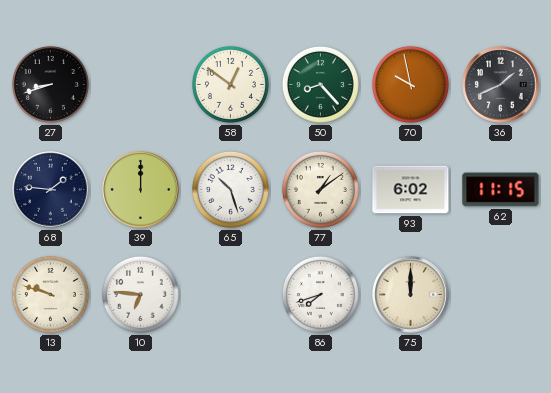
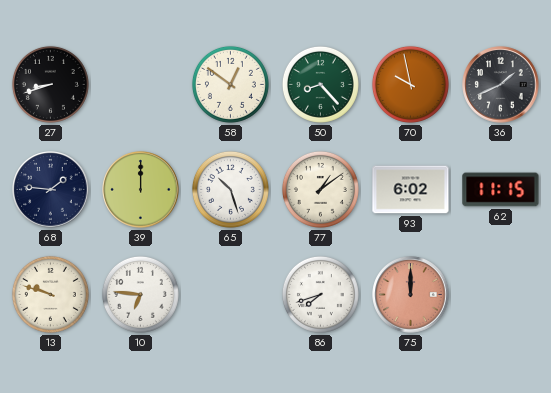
75 dial: cream -> salmon (411, 295)
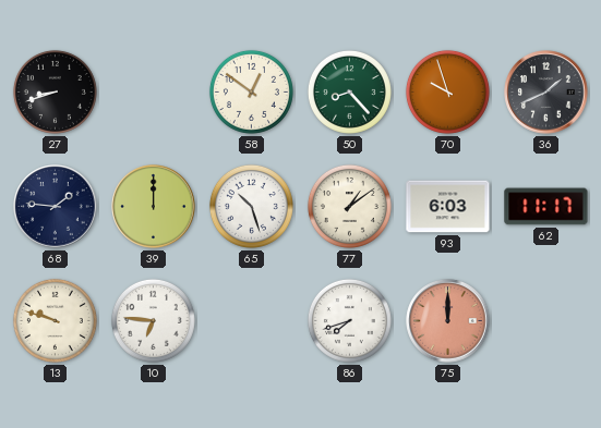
70: 9:58 -> 9:57 (447, 91)
93: 6:02 -> 6:03 (448, 207)
62: 11:15 -> 11:17 (546, 207)
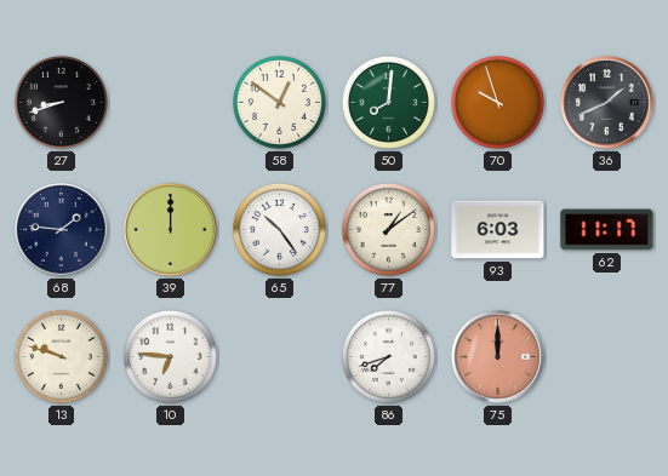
50: 8:23 -> 8:01 (388, 102)
65: 10:27 -> 10:24 (279, 229)
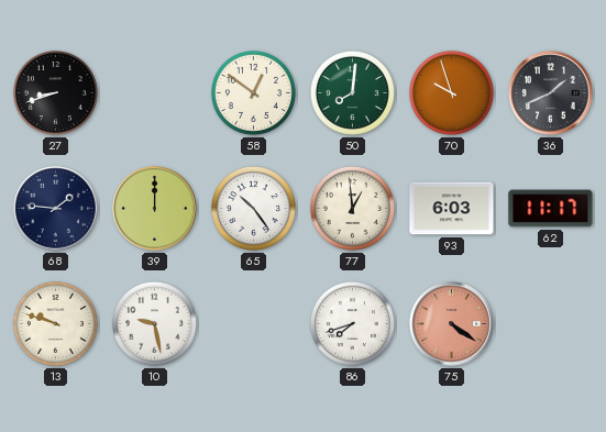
77: 1:09 -> 12:59 (352, 208)
10: 6:46 -> 9:28 (154, 323)
75: 12:00 -> 4:21 (452, 324)
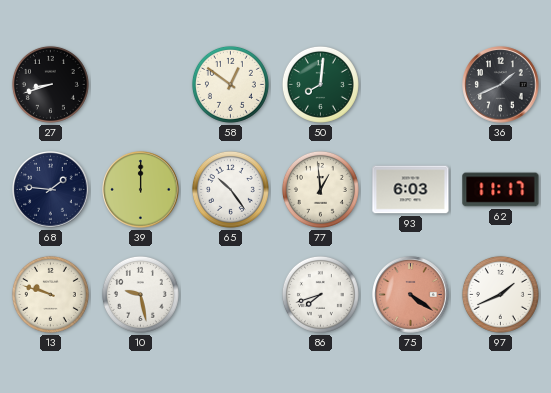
70: 9:57 -> none (451, 92)
97: none -> 1:41 (500, 294)
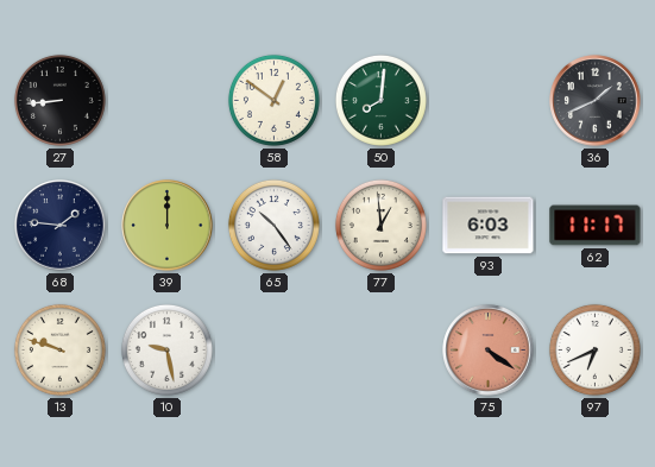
27: 8:42 -> 8:44 (59, 100)
86: 7:42 -> none (320, 294)
97: 1:41 -> 6:41 (594, 349)
